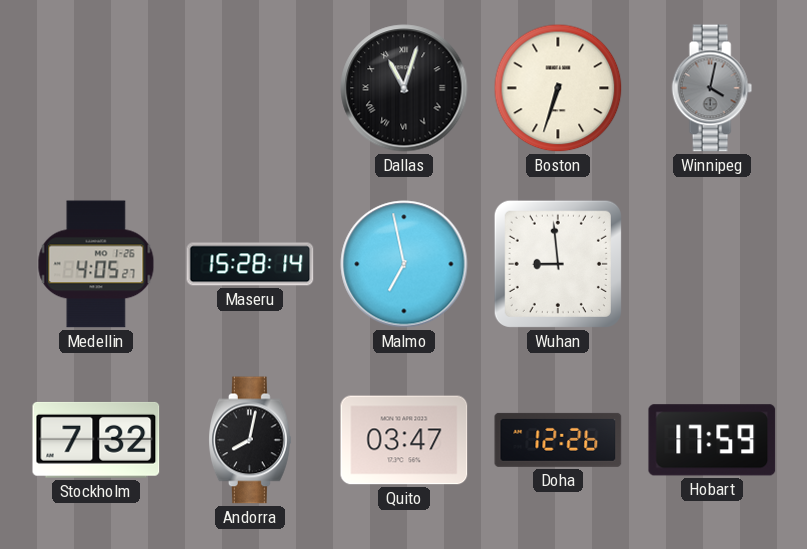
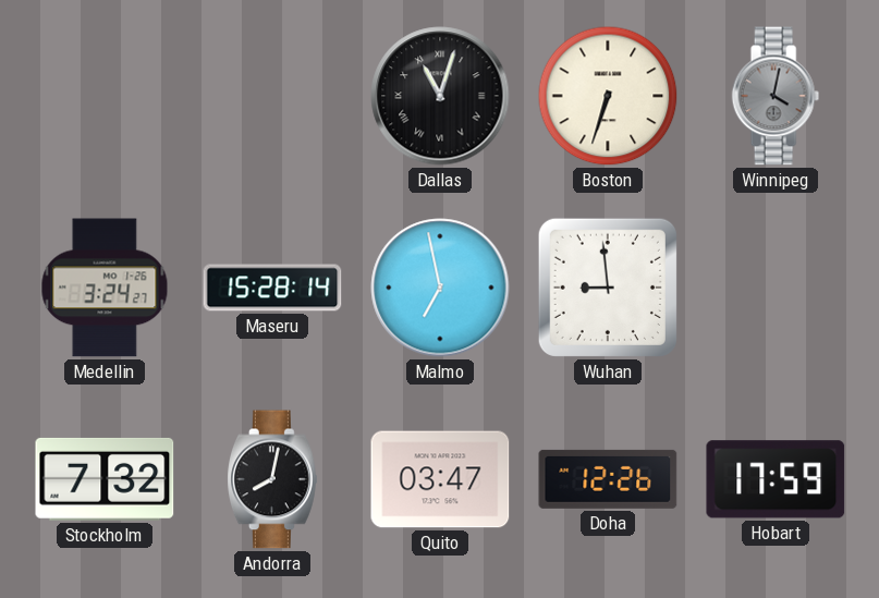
Medellin: 4:05 -> 3:24 (105, 288)
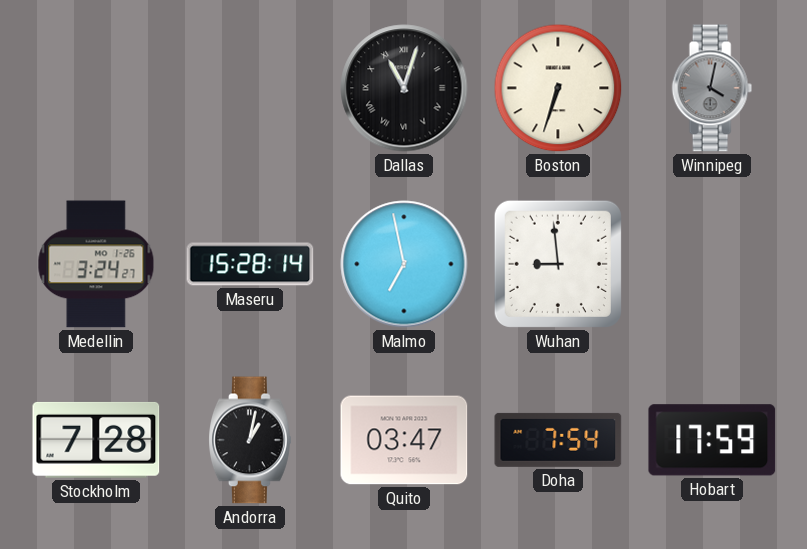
Stockholm: 7:32 -> 7:28 (96, 440)
Andorra: 8:02 -> 1:02 (251, 440)
Doha: 12:26 -> 7:54 (558, 440)
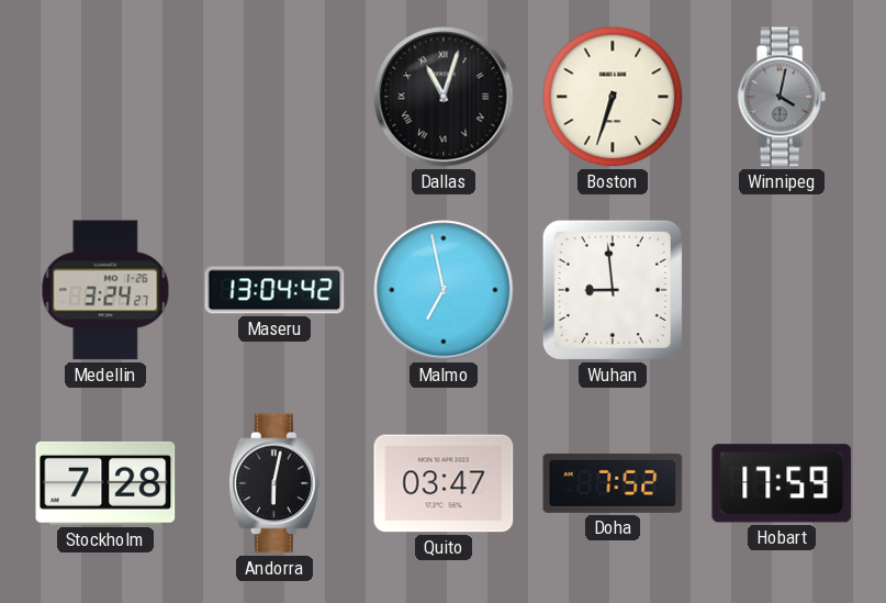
Maseru: 15:28 -> 13:04 (274, 290)
Andorra: 1:02 -> 6:02 (276, 483)
Doha: 7:54 -> 7:52 (613, 483)
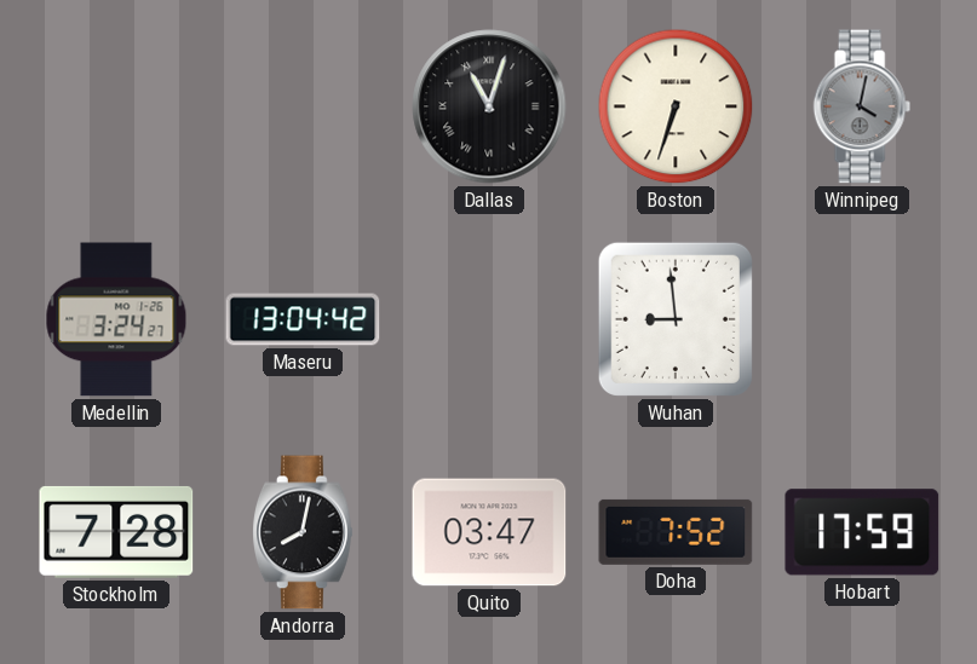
Malmo: 6:58 -> none (444, 290)
Andorra: 6:02 -> 8:02 (304, 532)
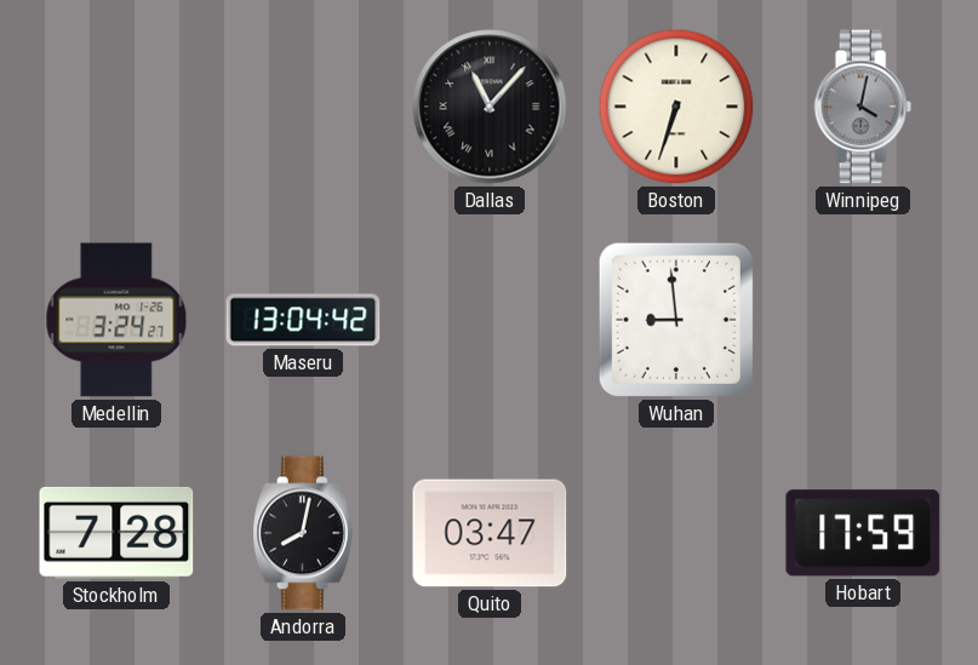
Dallas: 11:03 -> 11:07 (490, 107)
Doha: 7:52 -> none (676, 532)
